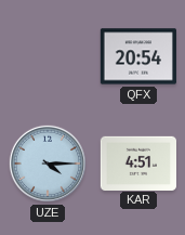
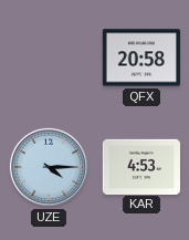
QFX: 20:54 -> 20:58 (140, 58)
KAR: 4:51 -> 4:53 (140, 166)
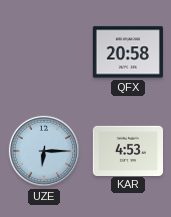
UZE: 4:15 -> 6:15 (44, 151)
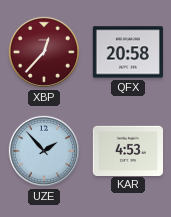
XBP: none -> 12:37 (44, 52)
UZE: 6:15 -> 1:53 (44, 151)
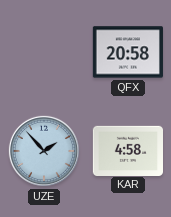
XBP: 12:37 -> none (44, 52)
KAR: 4:53 -> 4:58 (127, 150)
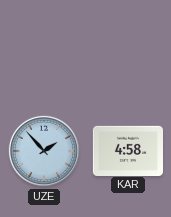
QFX: 20:58 -> none (127, 52)
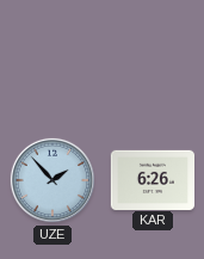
KAR: 4:58 -> 6:26 (152, 179)
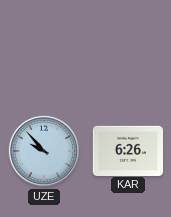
UZE: 1:53 -> 9:53 (44, 151)
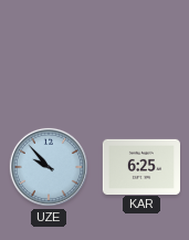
KAR: 6:26 -> 6:25 (140, 166)
